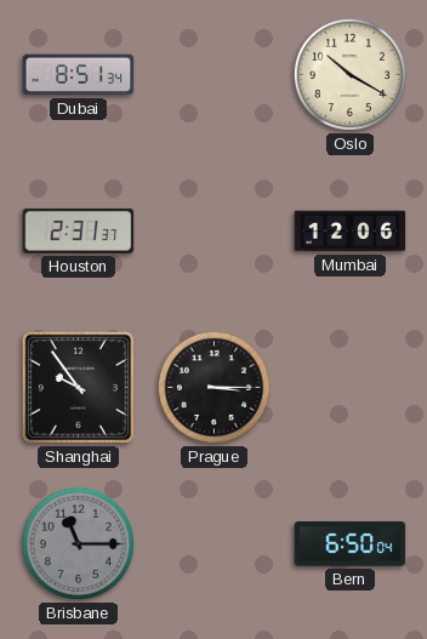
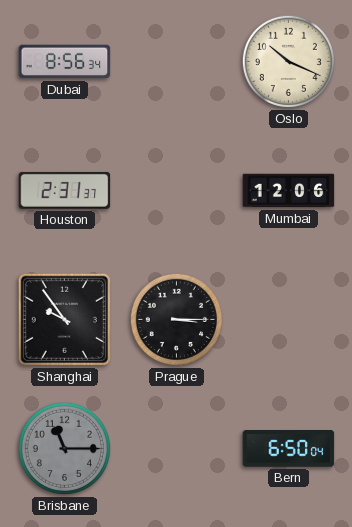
Dubai: 8:51 -> 8:56 (65, 62)
Oslo: 10:20 -> 10:19 (288, 61)
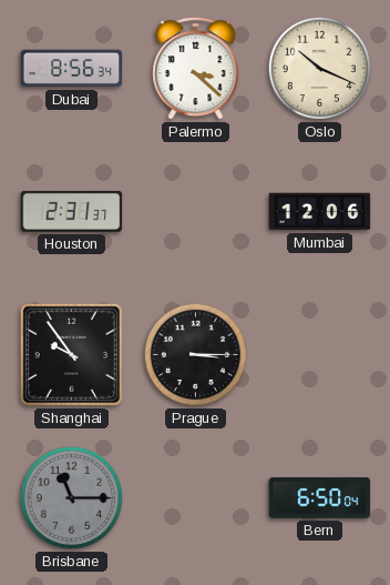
Palermo: none -> 3:22 (196, 68)
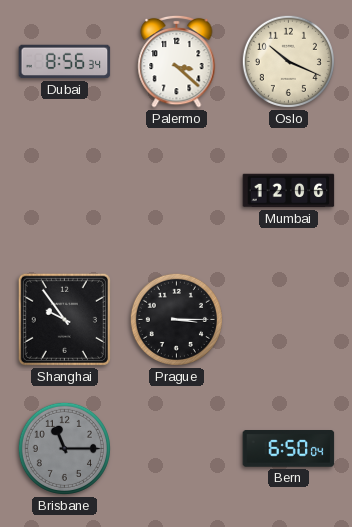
Houston: 2:31 -> none (72, 211)
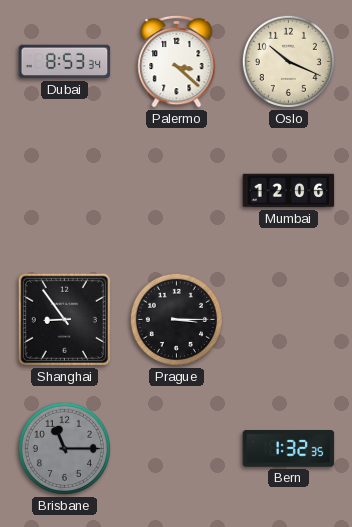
Dubai: 8:56 -> 8:53 (65, 62)
Shanghai: 9:54 -> 8:54 (64, 319)
Bern: 6:50 -> 1:32 (289, 449)
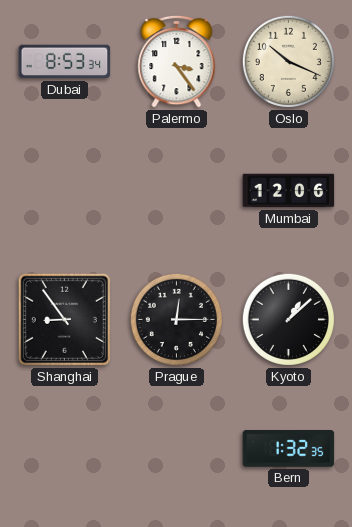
Palermo: 3:22 -> 3:24 (177, 61)
Prague: 3:15 -> 12:15 (176, 319)
Kyoto: none -> 1:08 (288, 319)
Brisbane: 11:15 -> none (64, 448)
